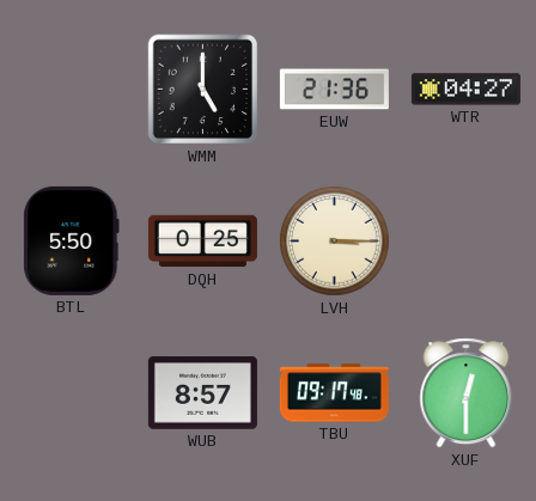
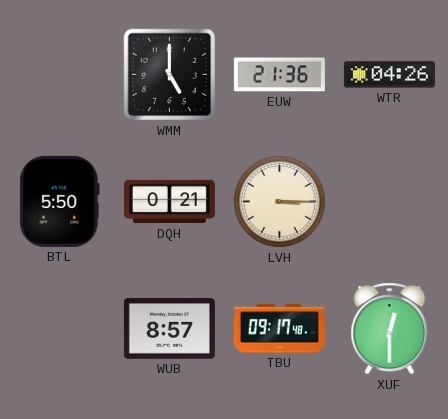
WTR: 04:27 -> 04:26 (389, 75)
DQH: 0:25 -> 0:21 (169, 202)
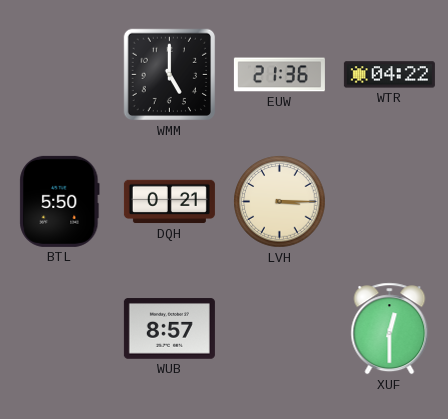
WTR: 04:26 -> 04:22 (389, 75)
TBU: 09:17 -> none (279, 329)
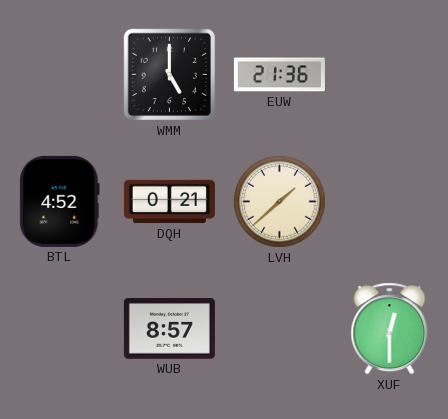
WTR: 04:22 -> none (389, 75)
BTL: 5:50 -> 4:52 (60, 201)
LVH: 3:15 -> 1:38 (280, 202)
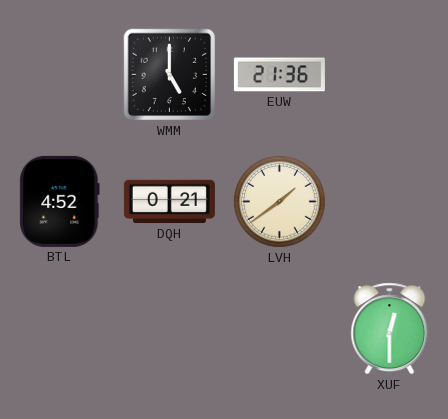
LVH: 1:38 -> 1:39 (280, 202)
WUB: 8:57 -> none (169, 329)
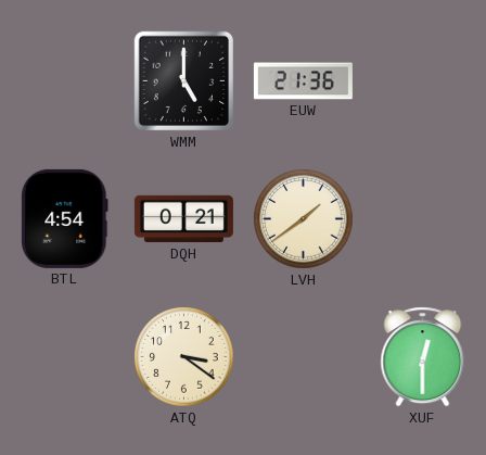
BTL: 4:52 -> 4:54 (65, 218)
ATQ: none -> 3:21 (184, 357)
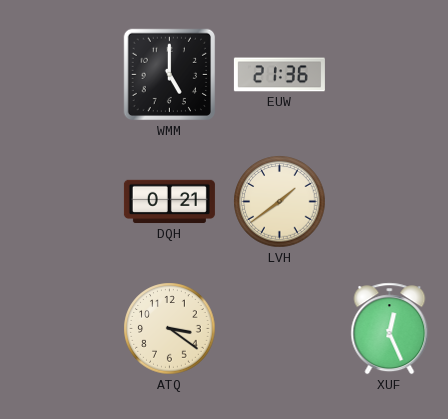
BTL: 4:54 -> none (65, 218)
XUF: 12:30 -> 12:26 (390, 329)
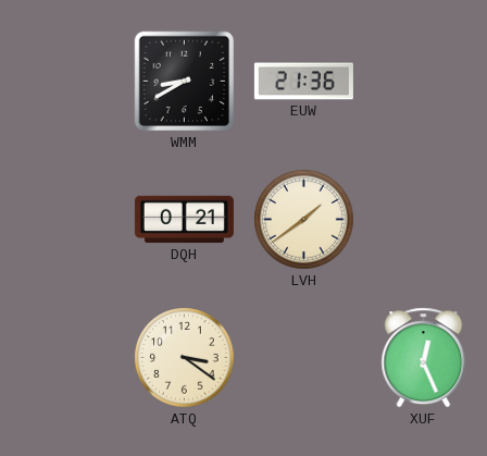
WMM: 5:00 -> 8:40 (185, 82)
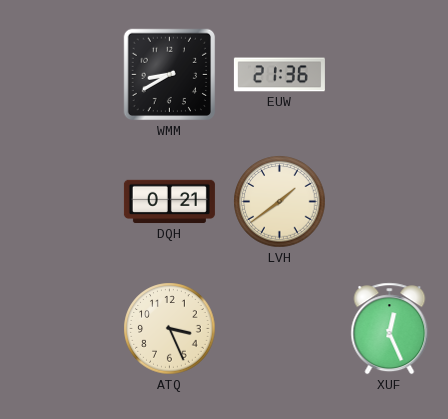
ATQ: 3:21 -> 3:26 (170, 329)
